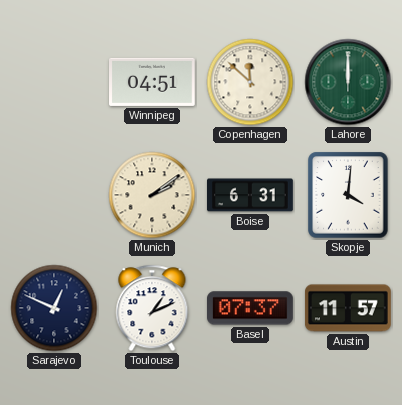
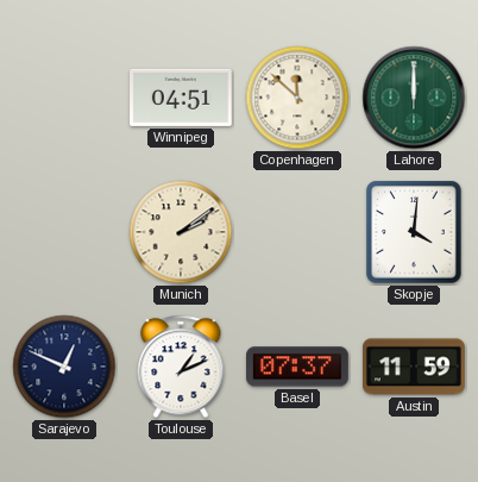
Boise: 6:31 -> none (251, 195)
Austin: 11:57 -> 11:59 (415, 367)
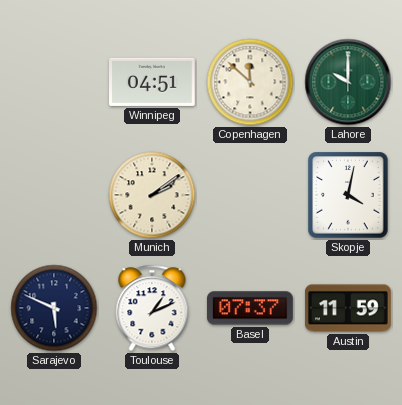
Lahore: 12:00 -> 10:00 (348, 82)
Skopje: 4:01 -> 4:02 (348, 195)
Sarajevo: 12:49 -> 5:49 (54, 308)
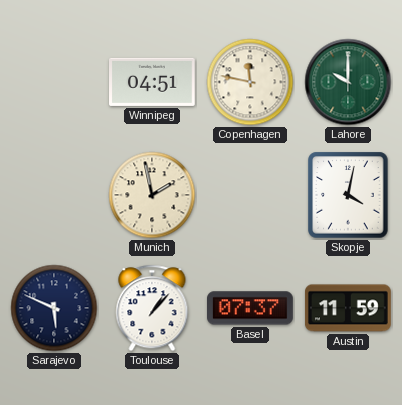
Copenhagen: 11:52 -> 11:47 (250, 82)
Munich: 2:09 -> 1:58 (152, 195)
Toulouse: 1:11 -> 1:07 (152, 308)
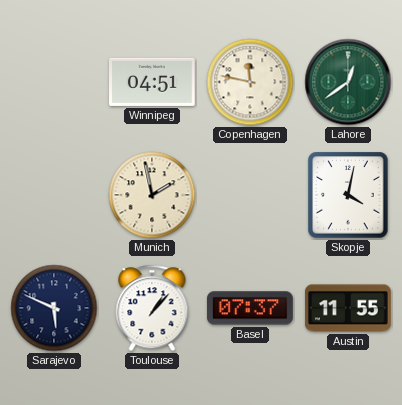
Lahore: 10:00 -> 12:39 (348, 82)
Austin: 11:59 -> 11:55 (349, 308)
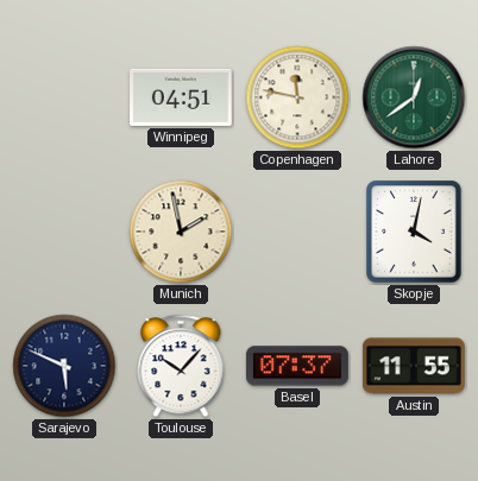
Toulouse: 1:07 -> 10:07 (181, 366)
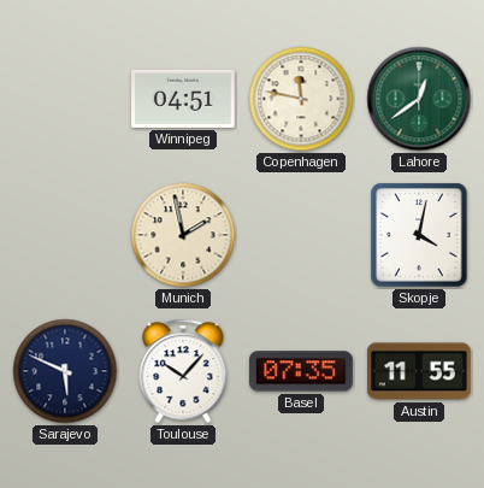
Basel: 07:37 -> 07:35 (302, 371)
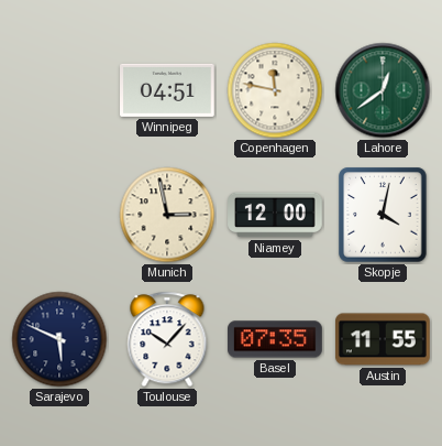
Munich: 1:58 -> 2:58 (167, 215)
Niamey: none -> 12:00 (275, 215)
